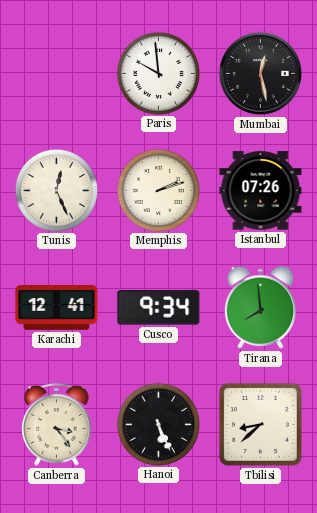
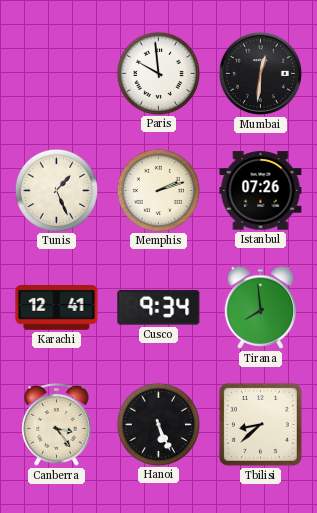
Mumbai: 12:28 -> 12:31 (260, 73)
Tunis: 12:26 -> 1:26 (56, 190)
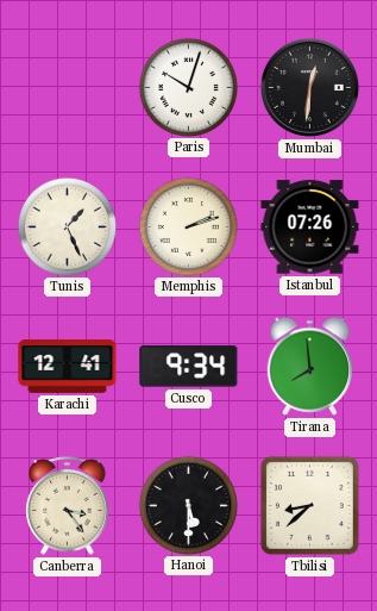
Paris: 9:59 -> 10:03 (188, 87)
Hanoi: 5:26 -> 5:30 (188, 505)
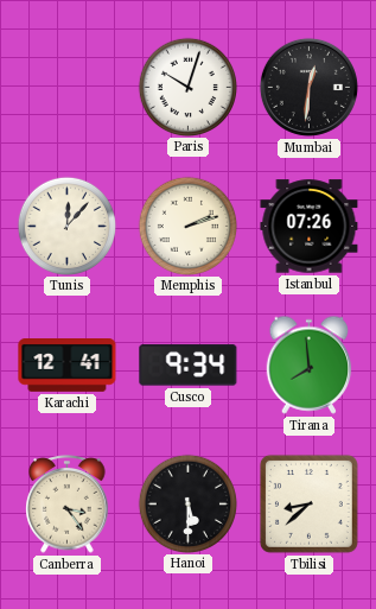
Tunis: 1:26 -> 12:07 (66, 226)
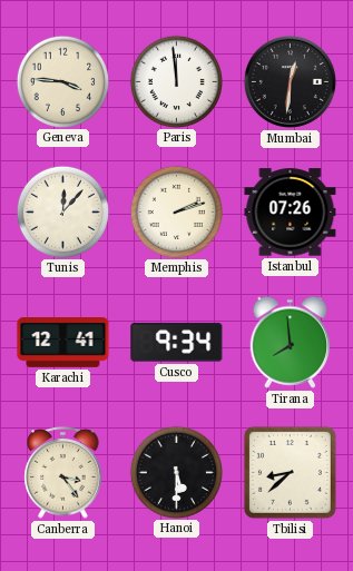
Geneva: none -> 3:46 (62, 81)
Paris: 10:03 -> 11:59 (176, 81)
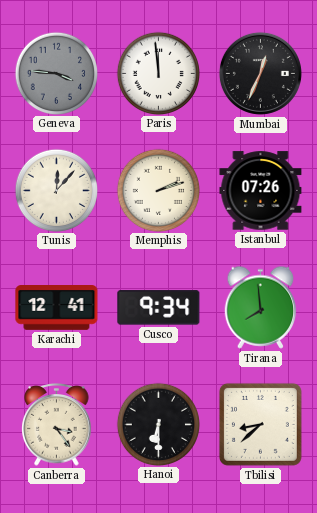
Geneva dial: cream -> grey (56, 73)
Mumbai: 12:31 -> 12:34 (260, 73)
Hanoi: 5:30 -> 6:30 (158, 424)
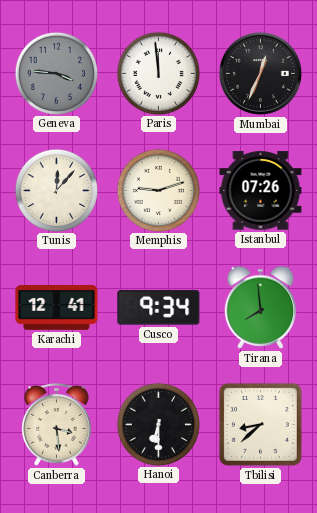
Memphis: 2:12 -> 9:12 (158, 190)
Canberra: 3:24 -> 3:29 (57, 425)
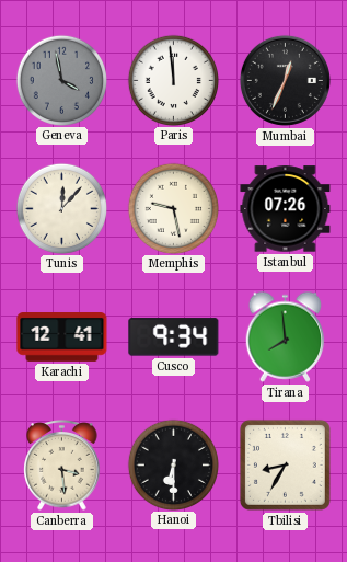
Geneva: 3:46 -> 3:58 (61, 80)
Memphis: 9:12 -> 9:28 (173, 208)
Tbilisi: 8:38 -> 8:35 (285, 464)
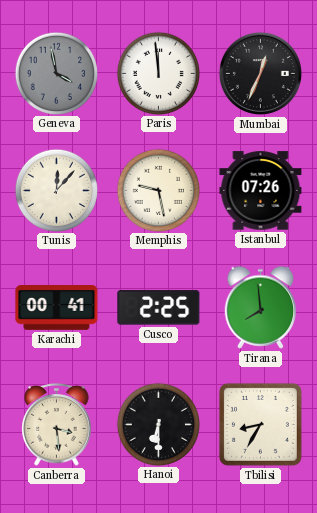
Karachi: 12:41 -> 00:41 (57, 308)
Cusco: 9:34 -> 2:25 (159, 308)
